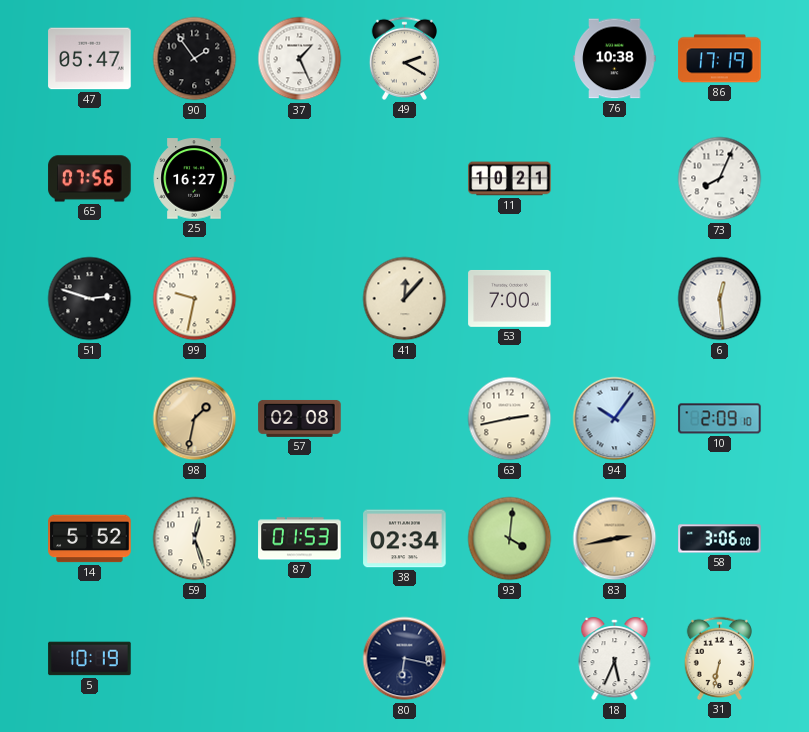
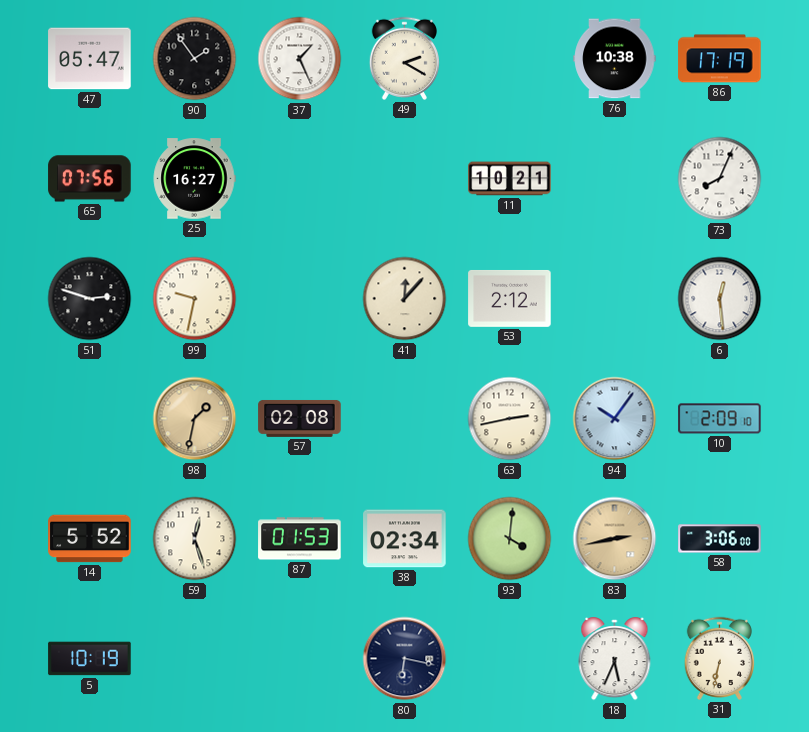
53: 7:00 -> 2:12 (510, 298)
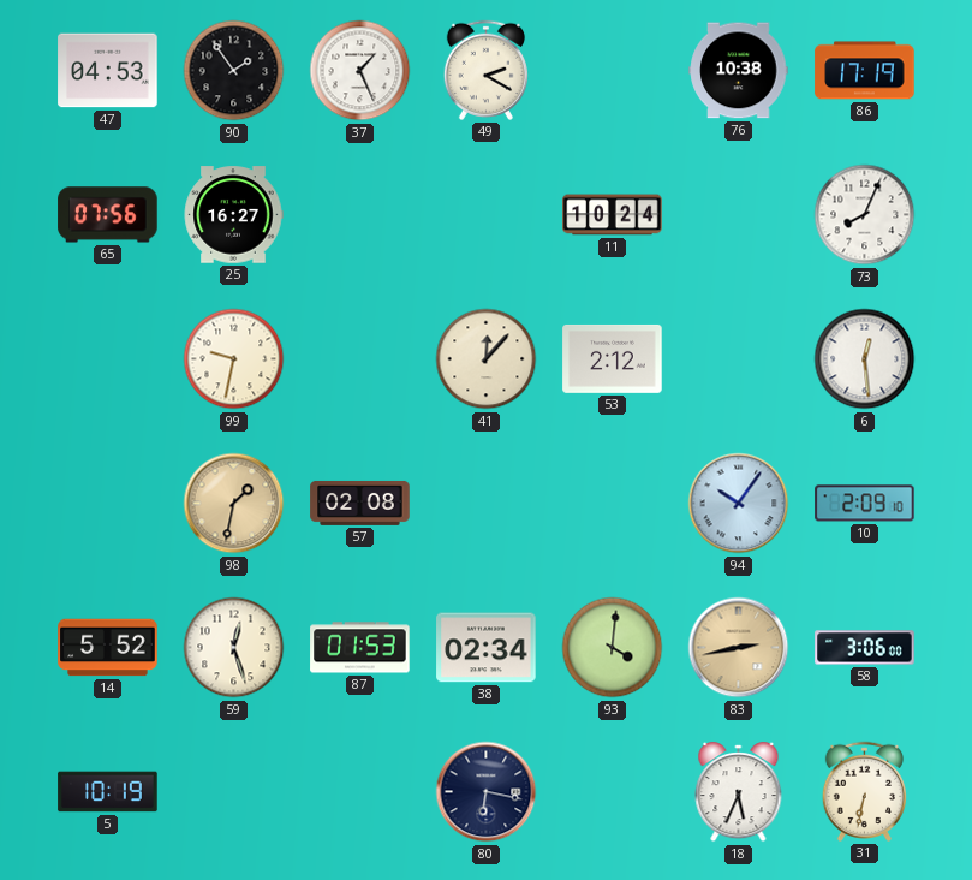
47: 05:47 -> 04:53 (108, 71)
11: 10:21 -> 10:24 (613, 215)
51: 2:48 -> none (90, 299)
63: 2:43 -> none (510, 419)
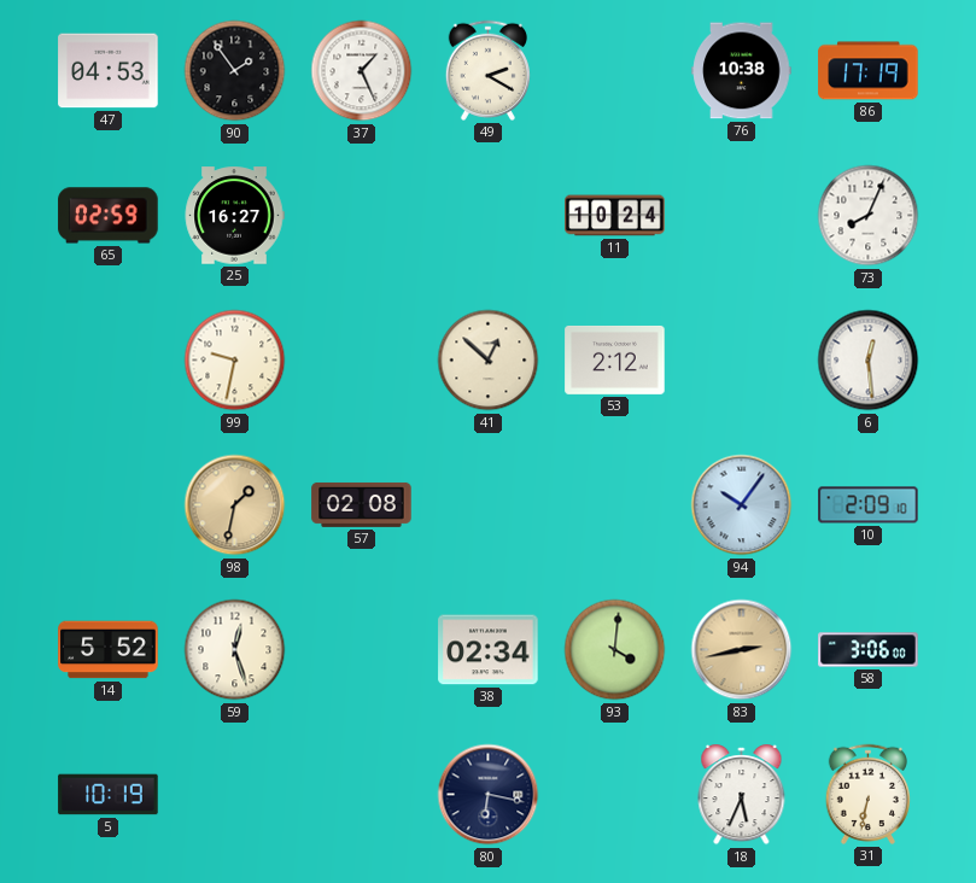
65: 07:56 -> 02:59 (109, 216)
41: 12:07 -> 12:52 (489, 361)
87: 01:53 -> none (360, 648)
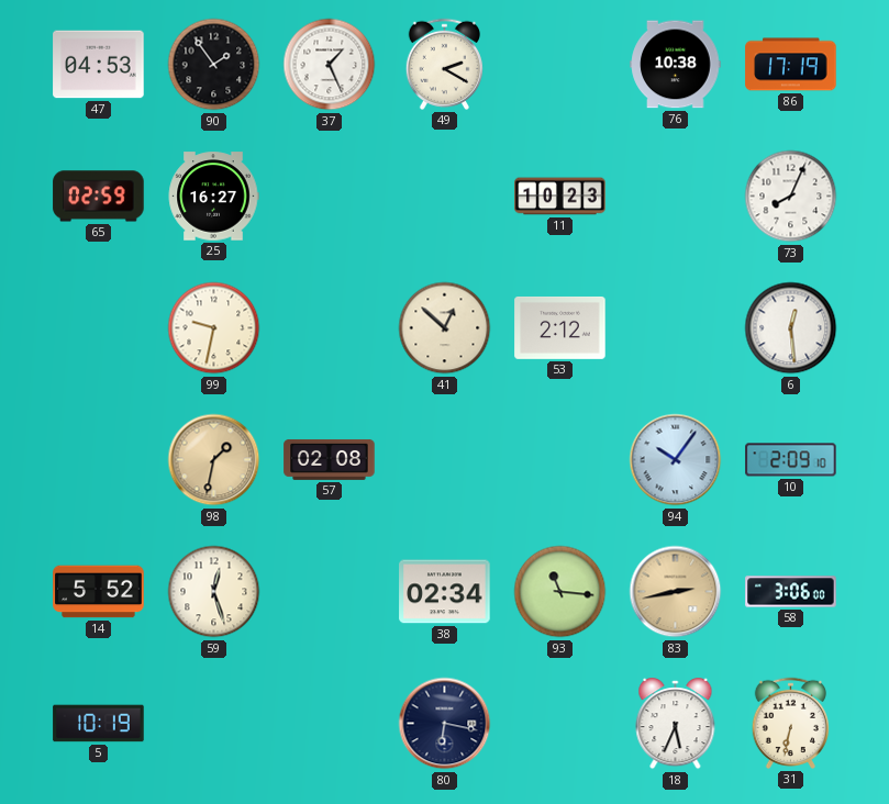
11: 10:24 -> 10:23 (560, 197)
93: 4:01 -> 11:16 (560, 592)
